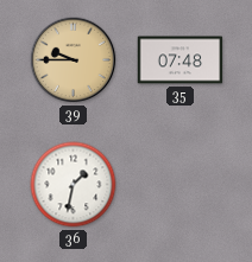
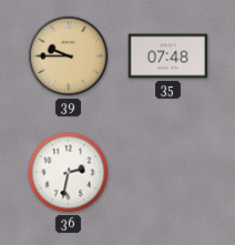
36: 1:32 -> 2:32 (69, 173)
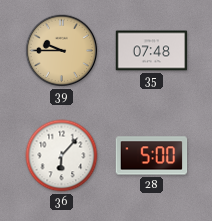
36: 2:32 -> 6:07 (62, 156)
28: none -> 5:00 (152, 156)
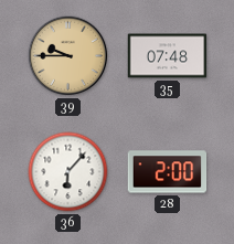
28: 5:00 -> 2:00 (168, 172)
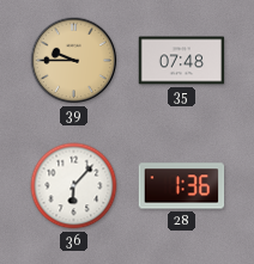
28: 2:00 -> 1:36 (182, 186)
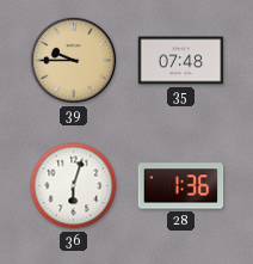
36: 6:07 -> 6:03 (74, 186)
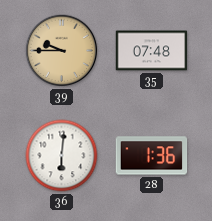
36: 6:03 -> 6:01 (62, 156)
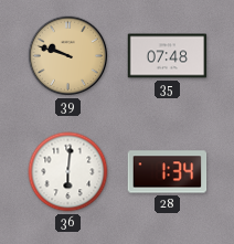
39: 9:45 -> 9:48 (68, 56)
28: 1:36 -> 1:34 (168, 172)
